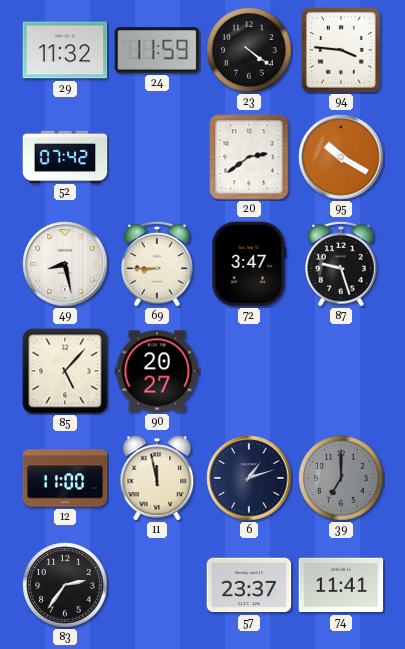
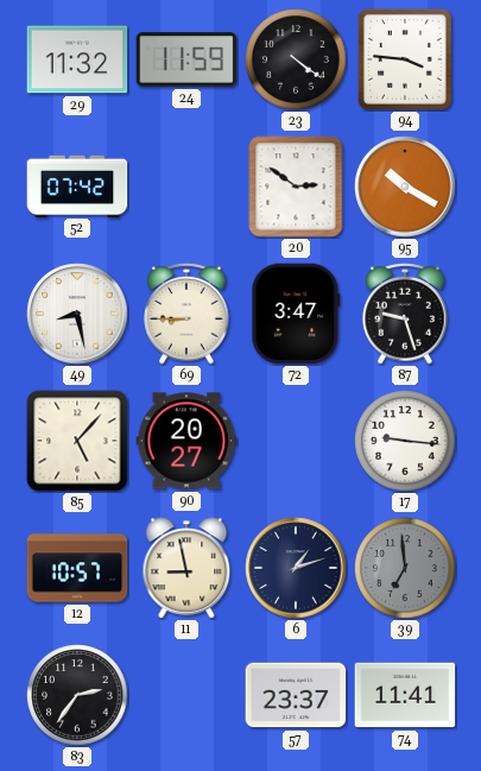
20: 2:39 -> 2:51 (296, 187)
17: none -> 9:16 (405, 441)
12: 11:00 -> 10:57 (77, 568)
11: 11:58 -> 8:58 (186, 568)
39: 7:00 -> 6:59 (405, 568)
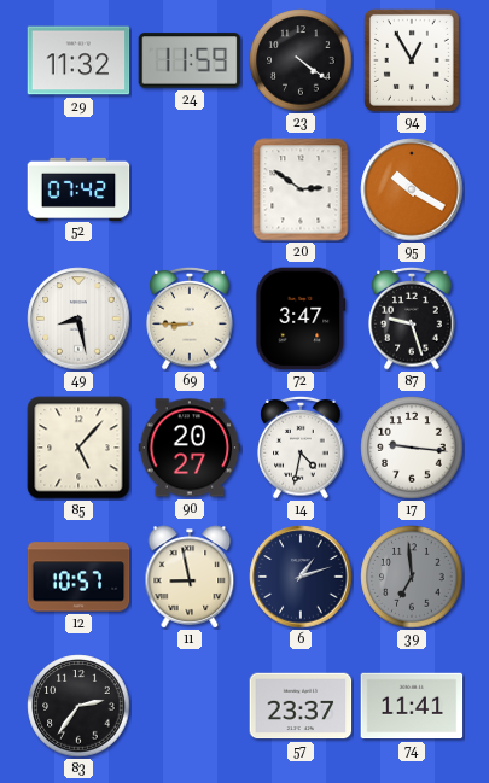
94: 3:46 -> 12:55 (412, 60)
14: none -> 4:32 (301, 448)
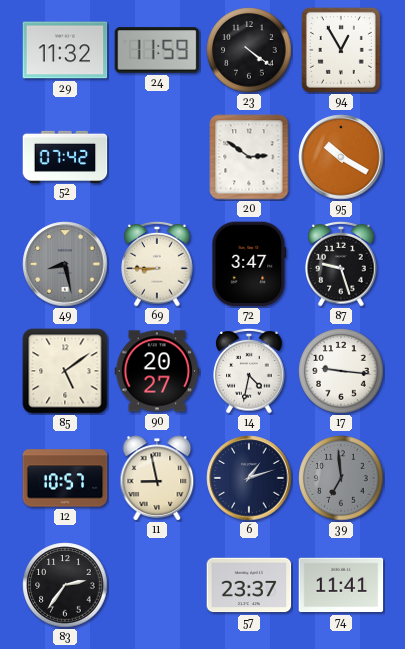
49 dial: white -> grey (65, 264)
85: 5:07 -> 5:09 (65, 371)
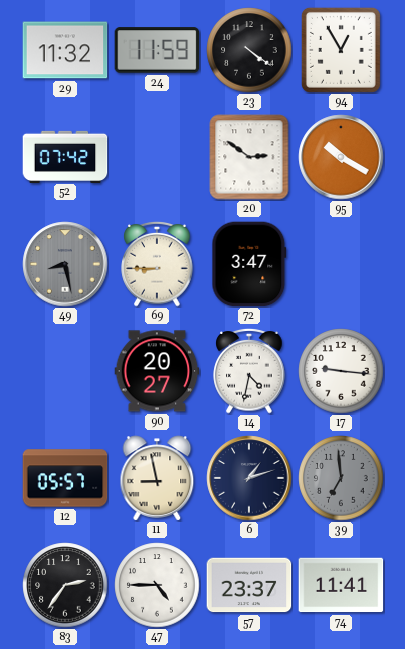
87: 9:27 -> none (341, 264)
85: 5:09 -> none (65, 371)
12: 10:57 -> 05:57 (65, 478)
47: none -> 4:45 (157, 585)
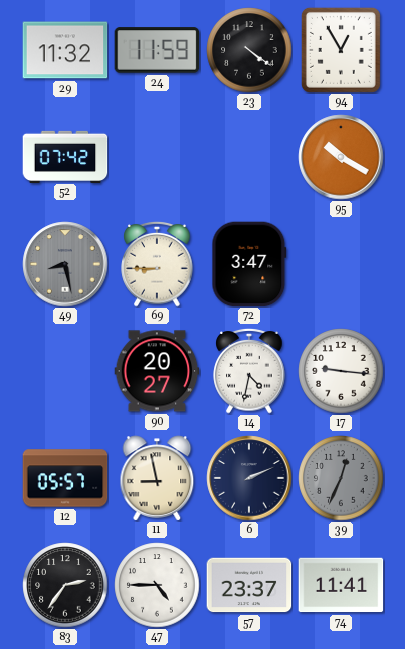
20: 2:51 -> none (249, 157)
6: 1:12 -> 2:11 (249, 478)
39: 6:59 -> 12:34 (341, 478)
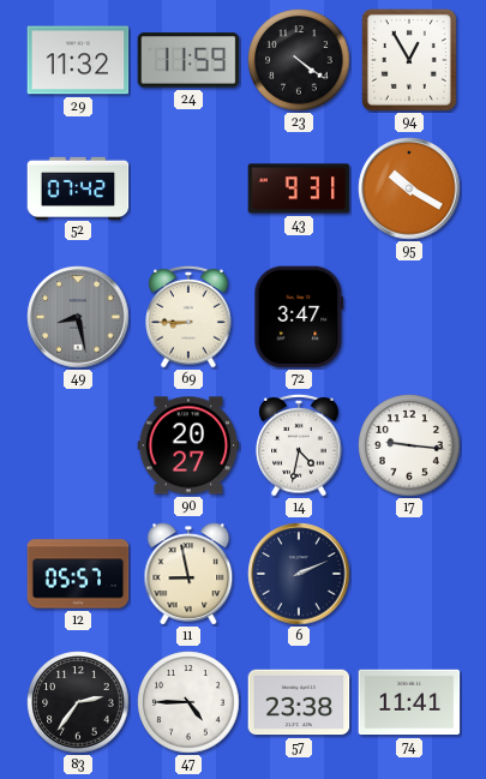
43: none -> 9:31 (299, 188)
39: 12:34 -> none (341, 478)
57: 23:37 -> 23:38 (299, 702)
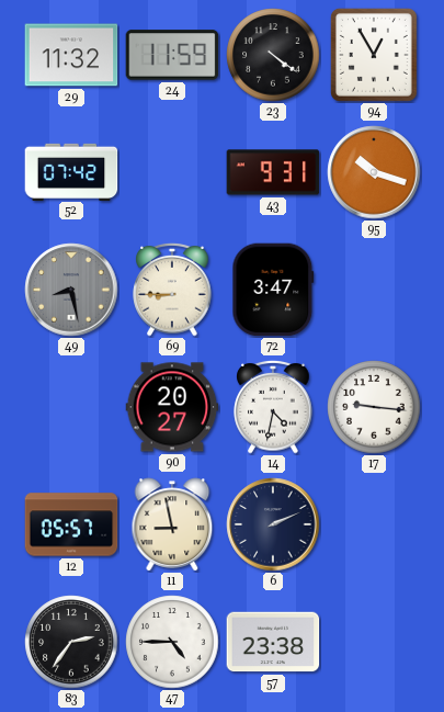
95: 10:20 -> 10:18 (374, 172)
74: 11:41 -> none (409, 702)
